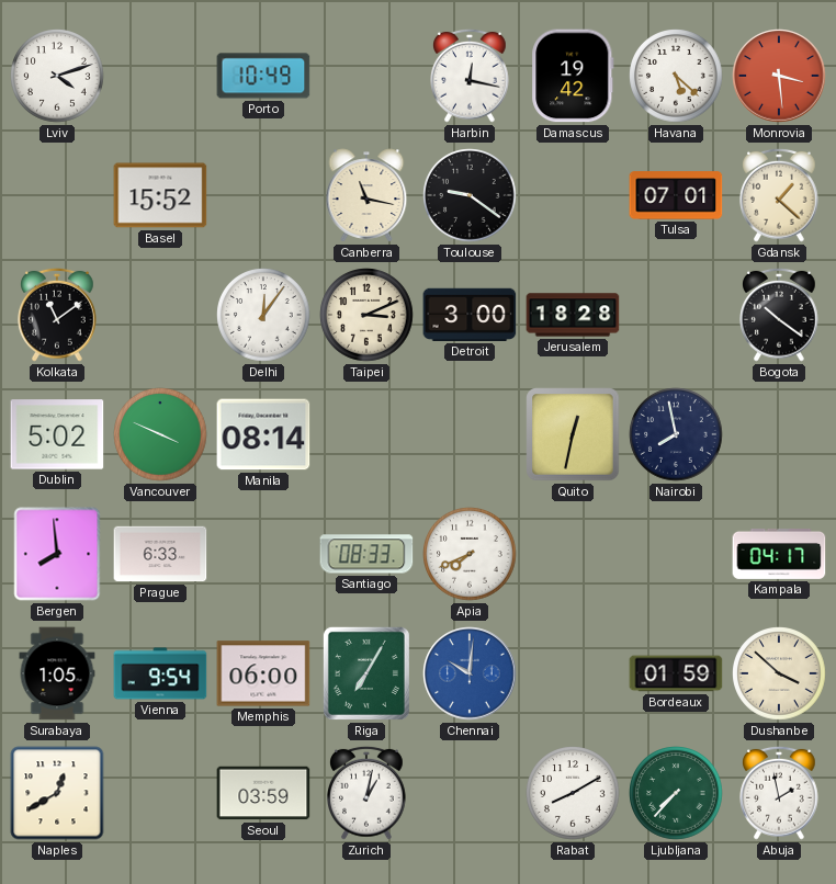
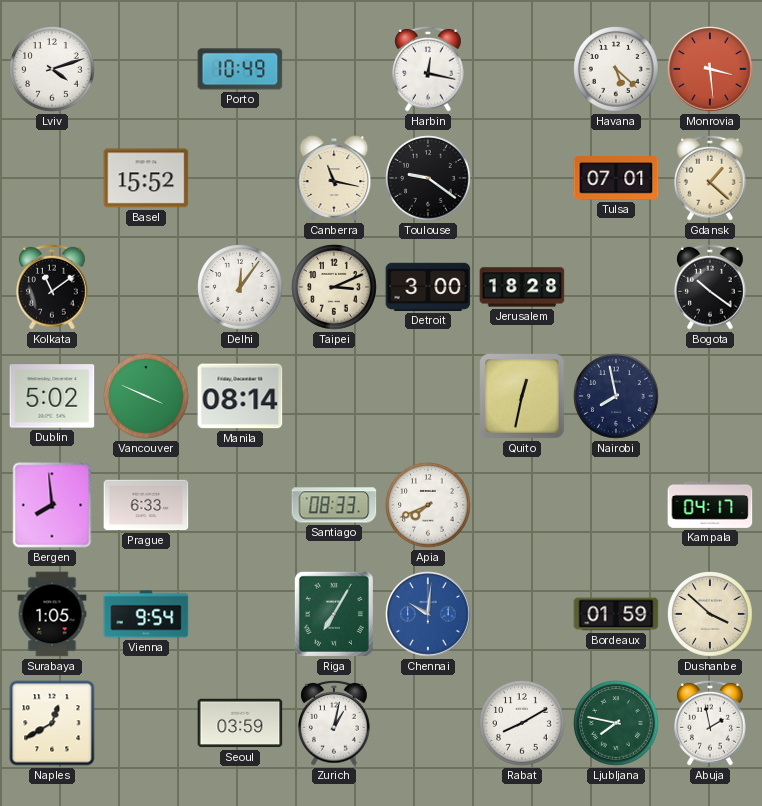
Damascus: 19:42 -> none (573, 76)
Memphis: 06:00 -> none (263, 673)
Ljubljana: 7:37 -> 7:47 (616, 723)
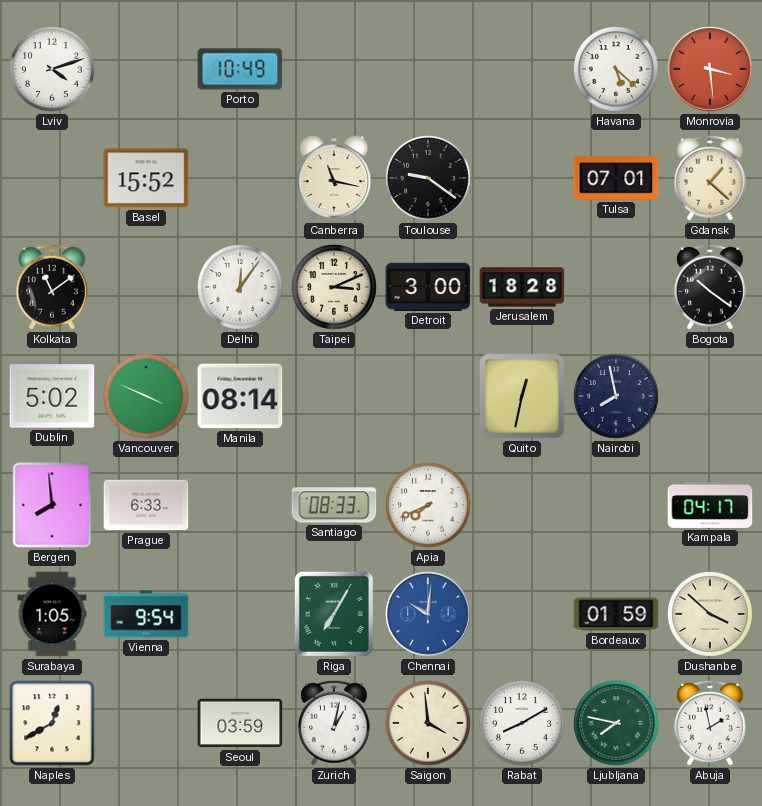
Harbin: 12:17 -> none (429, 69)
Saigon: none -> 3:59 (428, 723)
